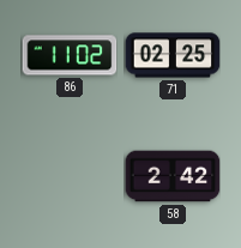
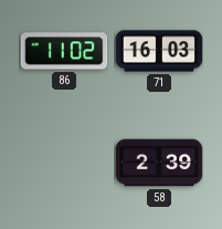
71: 02:25 -> 16:03 (159, 51)
58: 2:42 -> 2:39 (159, 163)
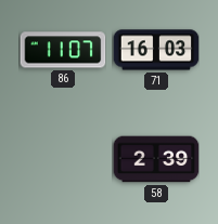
86: 11:02 -> 11:07 (63, 50)
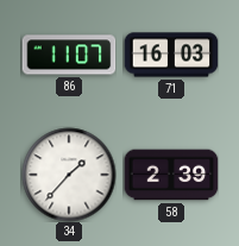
34: none -> 1:37 (69, 175)
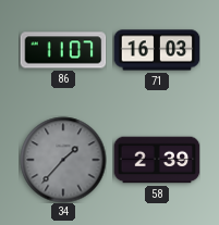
34 dial: white -> grey (63, 160)
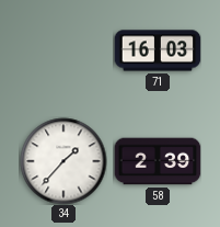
86: 11:07 -> none (63, 50)
34 dial: grey -> white (63, 161)
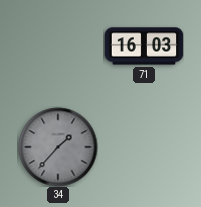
34 dial: white -> grey (58, 147)
58: 2:39 -> none (158, 161)
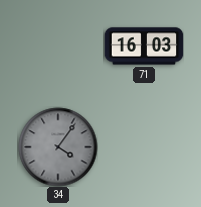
34: 1:37 -> 4:06 (58, 147)
